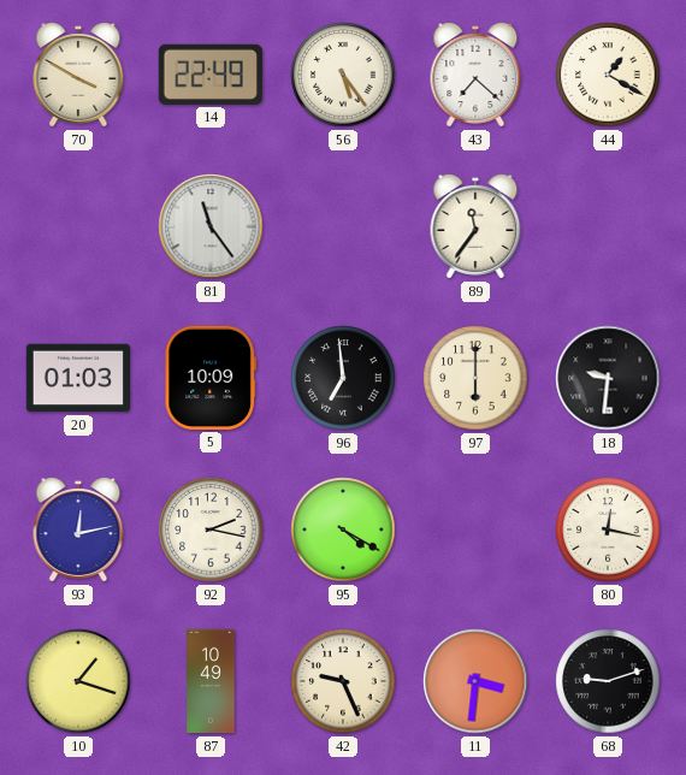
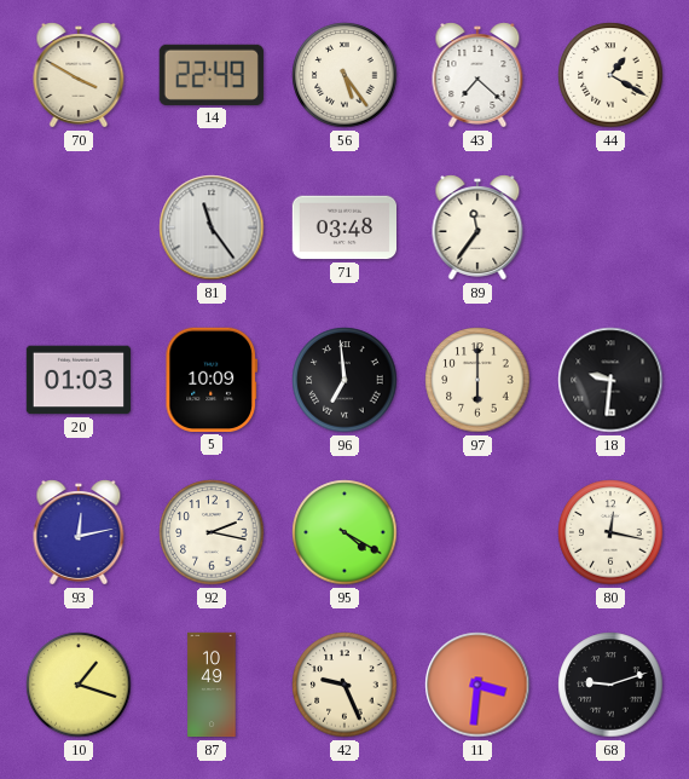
71: none -> 03:48 (343, 227)
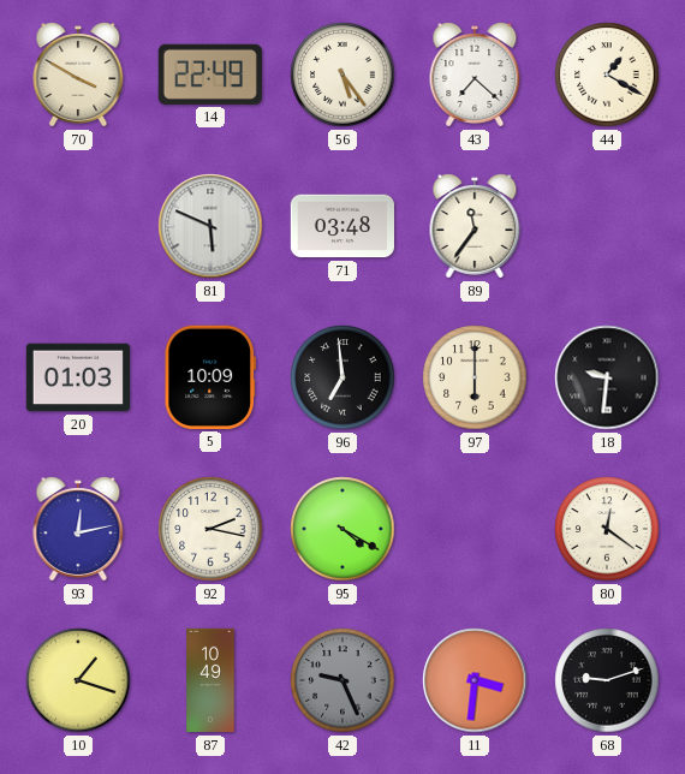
81: 11:24 -> 5:49 (210, 226)
80: 12:17 -> 12:21 (607, 529)
42 dial: cream -> grey (342, 680)
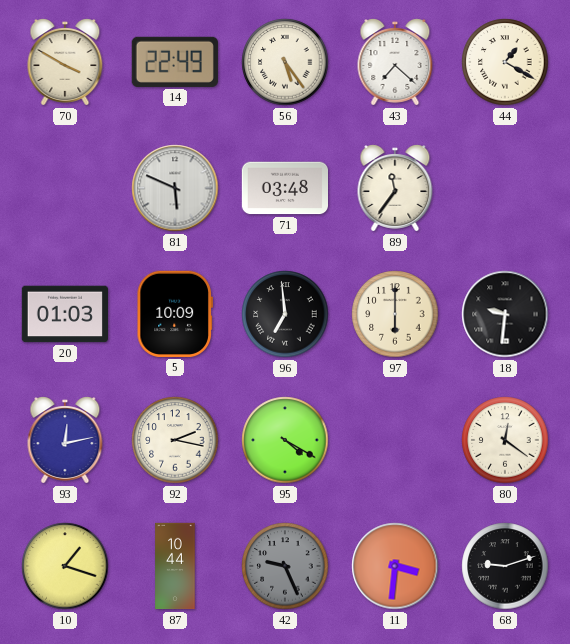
87: 10:49 -> 10:44 (175, 566)
